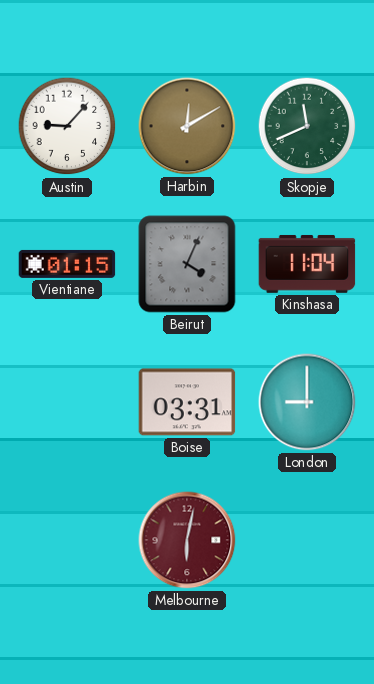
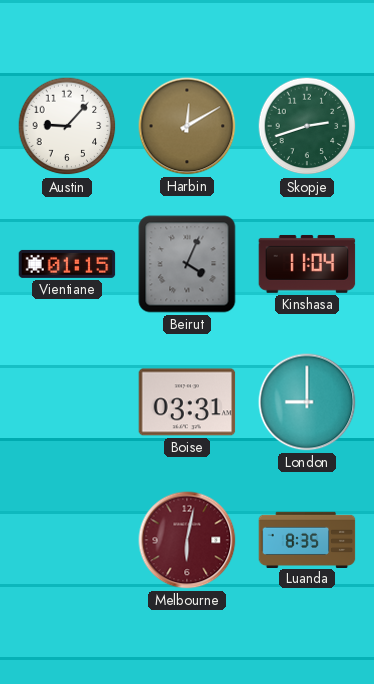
Skopje: 11:41 -> 2:42 (307, 126)
Luanda: none -> 8:35 (307, 539)
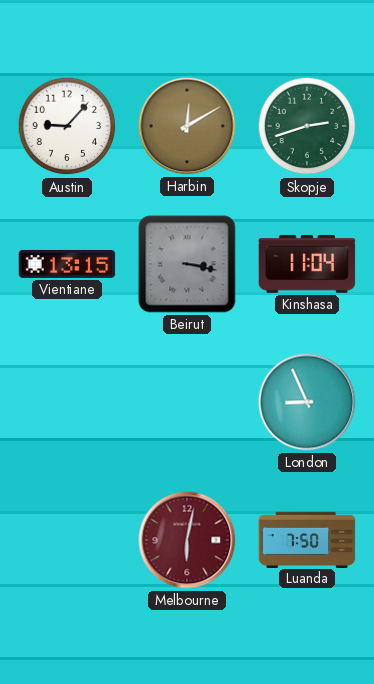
Vientiane: 01:15 -> 13:15 (67, 264)
Beirut: 4:04 -> 3:17 (187, 264)
Boise: 03:31 -> none (187, 402)
London: 9:00 -> 8:56 (307, 402)
Luanda: 8:35 -> 7:50 (307, 539)
